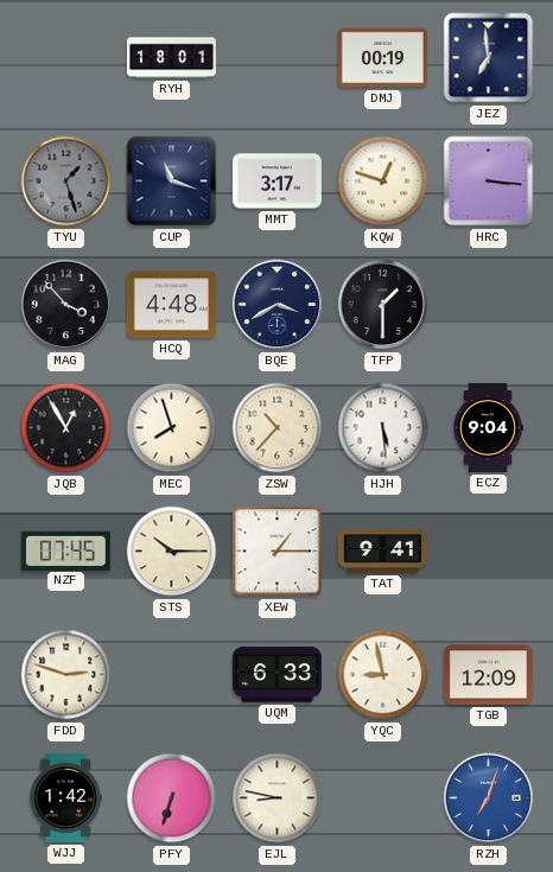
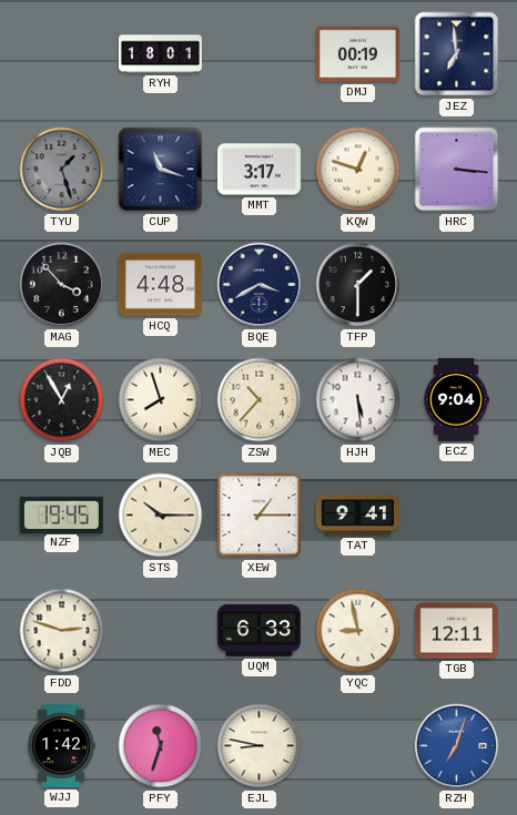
NZF: 07:45 -> 19:45 (61, 515)
TGB: 12:09 -> 12:11 (456, 631)
PFY: 6:33 -> 11:33 (161, 746)
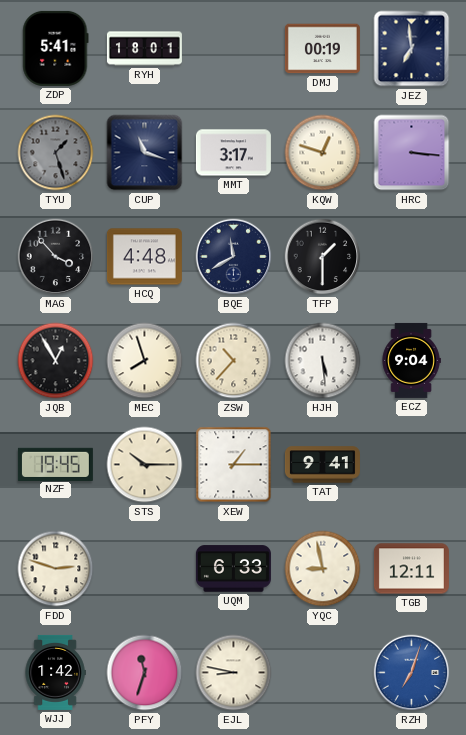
ZDP: none -> 5:41 (56, 48)
BQE: 3:40 -> 11:40 (234, 257)
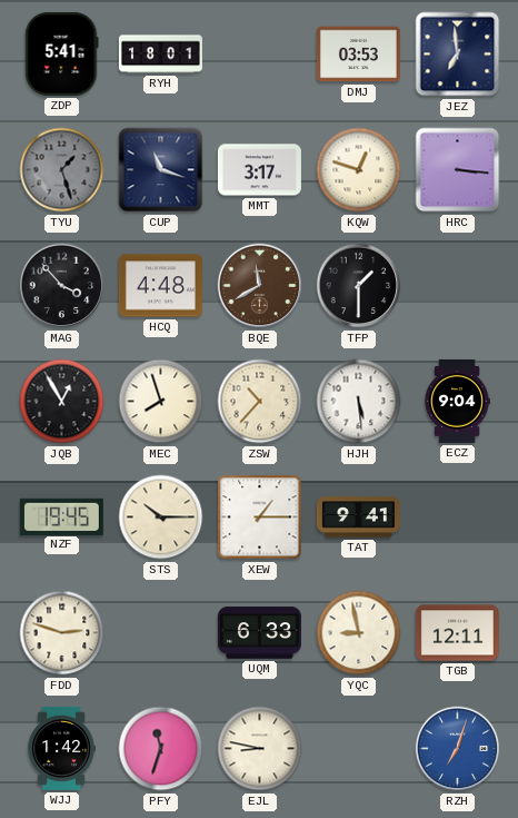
DMJ: 00:19 -> 03:53 (358, 55)
BQE dial: navy -> brown (260, 286)
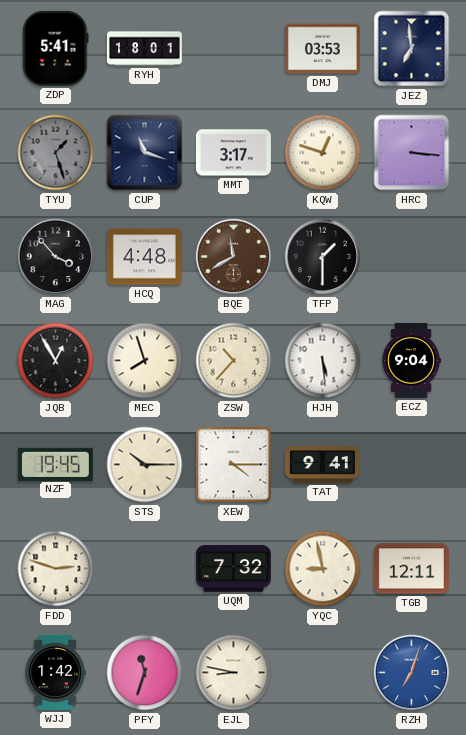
XEW: 1:15 -> 4:15 (234, 465)
UQM: 6:33 -> 7:32 (233, 569)
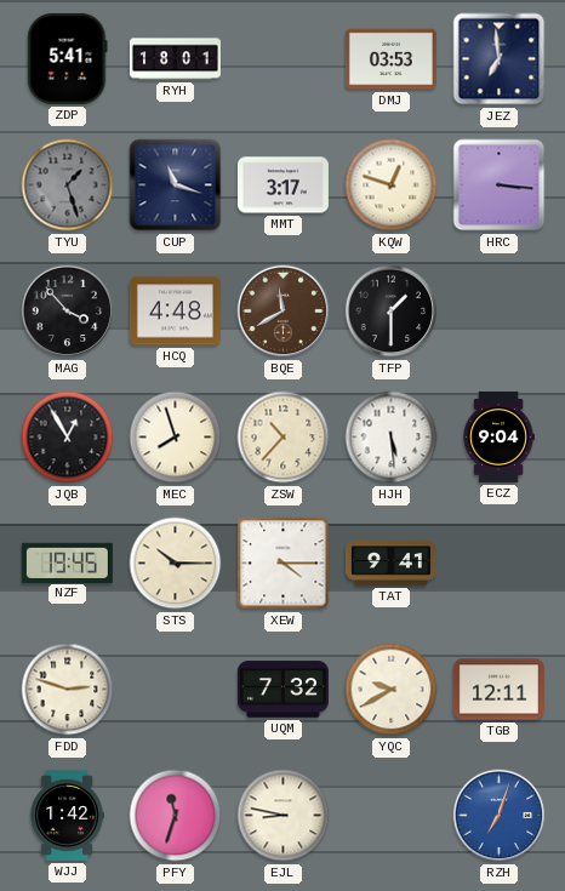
YQC: 8:58 -> 9:40 (392, 690)
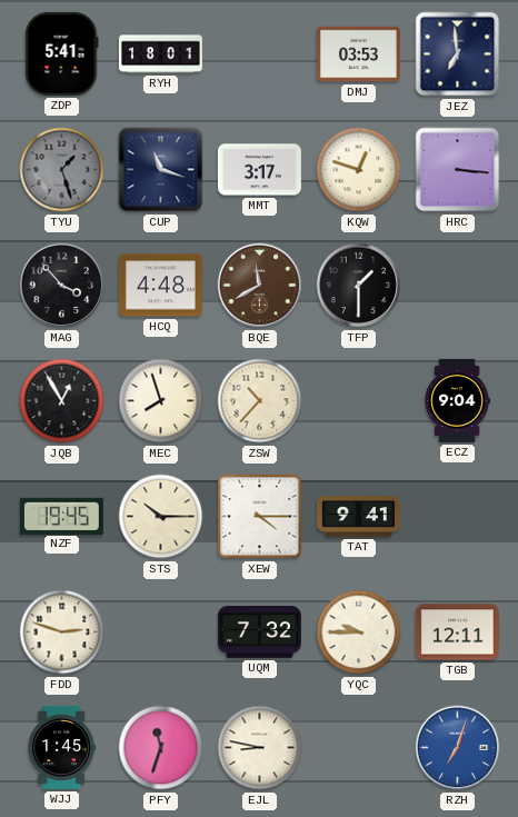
HJH: 5:29 -> none (392, 438)
YQC: 9:40 -> 9:45 (359, 632)
WJJ: 1:42 -> 1:45 (61, 747)
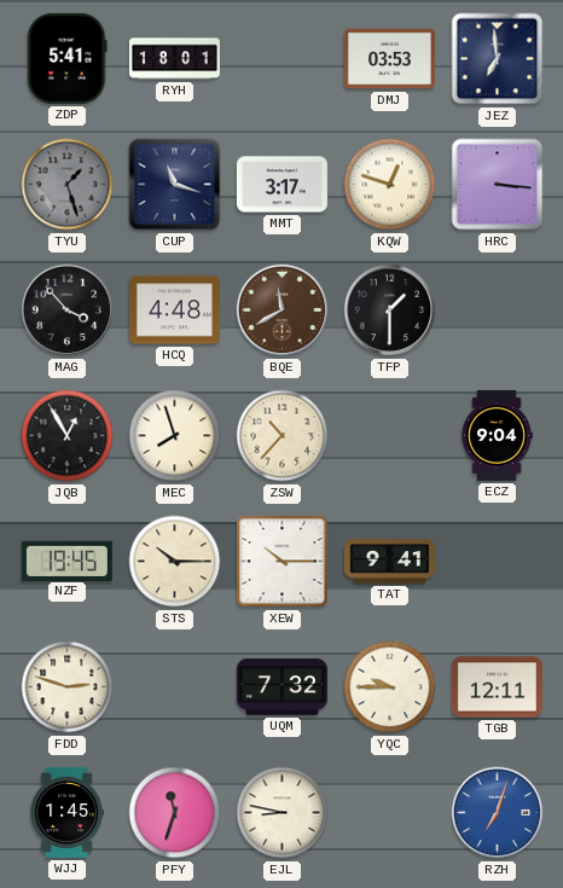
XEW: 4:15 -> 10:15 (283, 562)
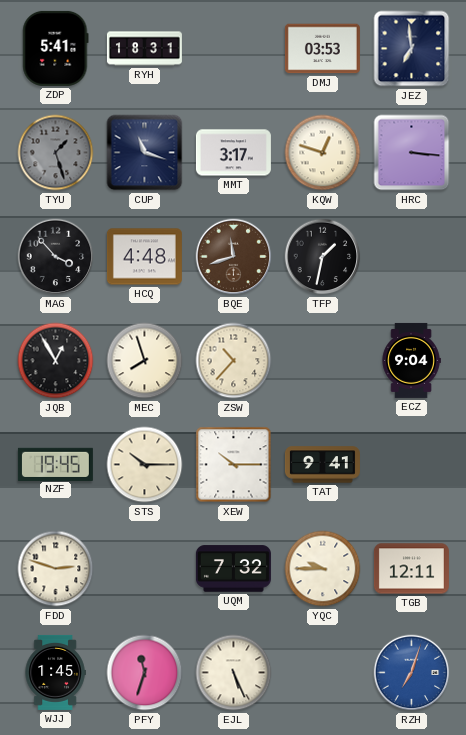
RYH: 18:01 -> 18:31 (144, 49)
BQE: 11:40 -> 11:42 (234, 257)
TFP: 1:30 -> 1:32 (323, 257)
EJL: 8:47 -> 5:26 (234, 673)
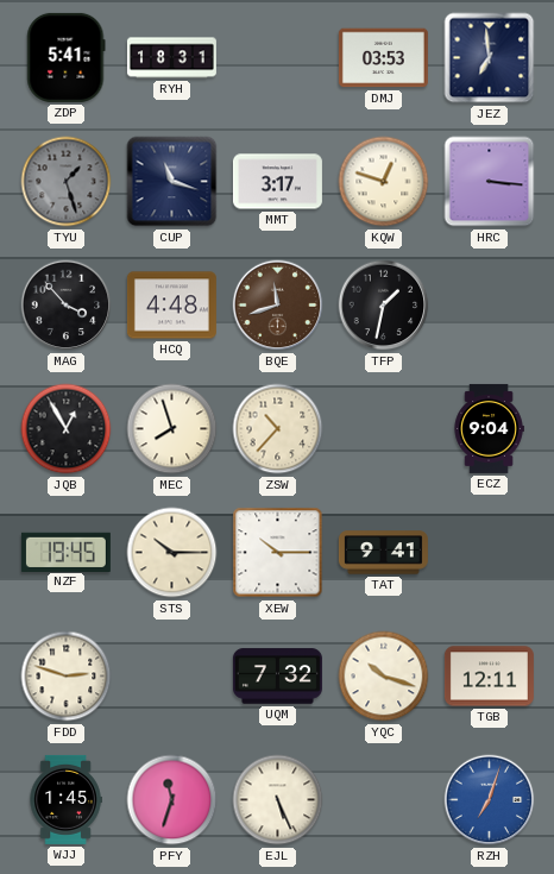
YQC: 9:45 -> 10:18 (384, 677)
